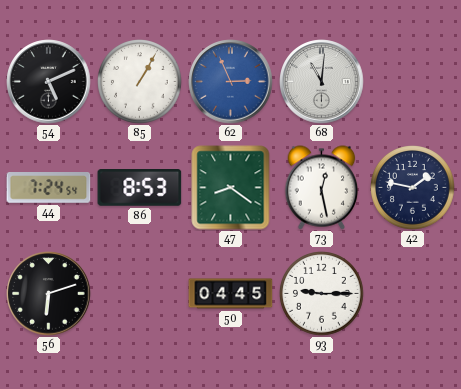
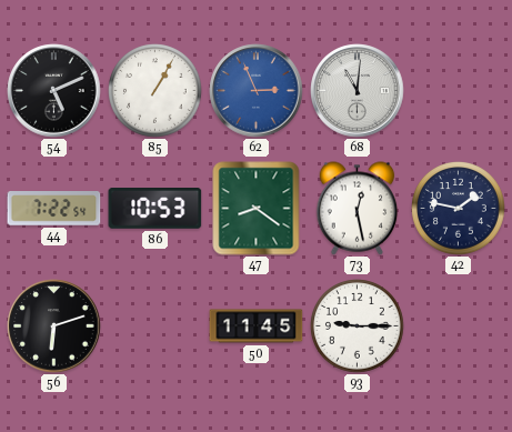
44: 7:24 -> 7:22 (54, 209)
86: 8:53 -> 10:53 (155, 209)
50: 04:45 -> 11:45 (257, 326)
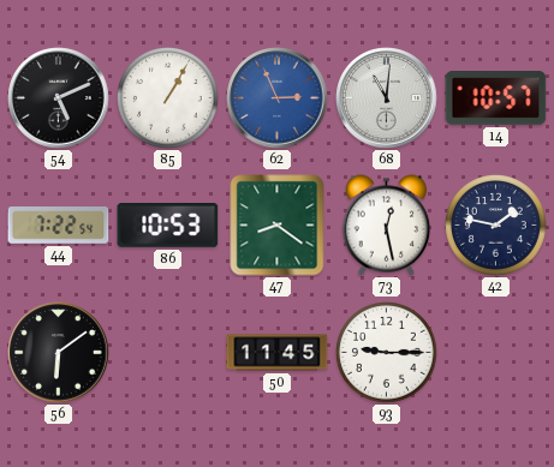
14: none -> 10:57 (496, 98)
56: 6:12 -> 6:09 (59, 353)
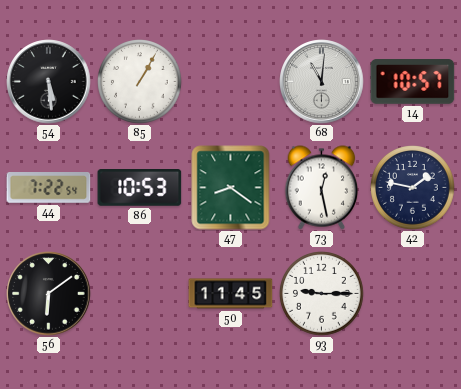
54: 5:11 -> 5:29 (49, 82)
62: 2:56 -> none (278, 98)
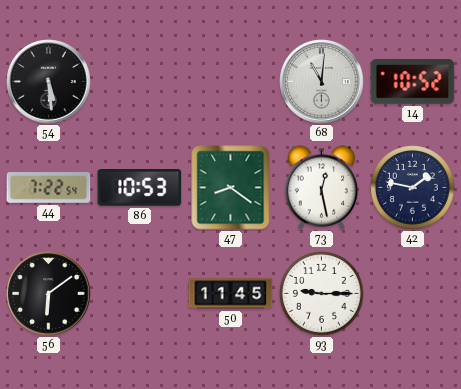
85: 1:05 -> none (140, 82)
14: 10:57 -> 10:52 (413, 82)
